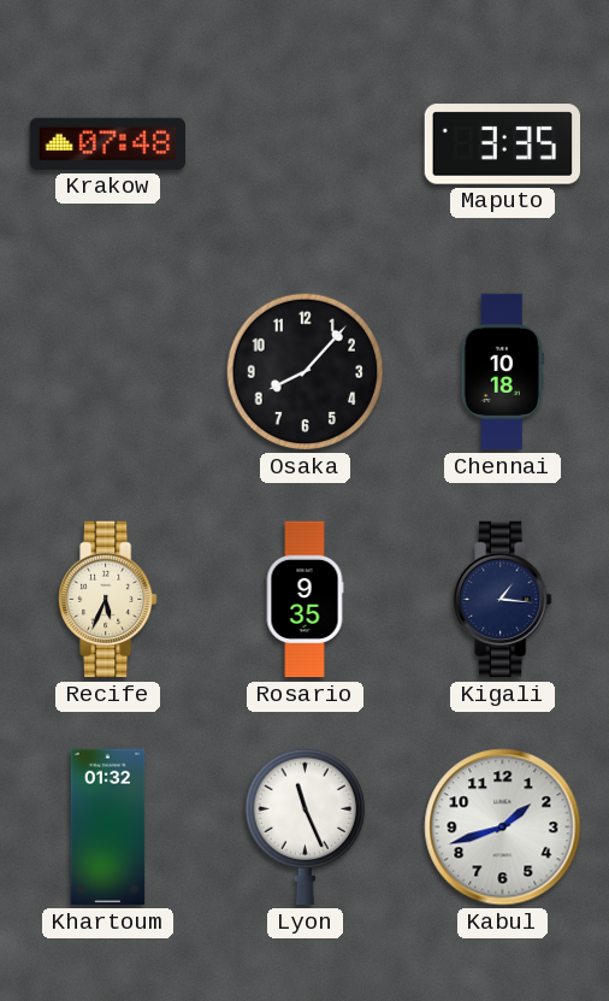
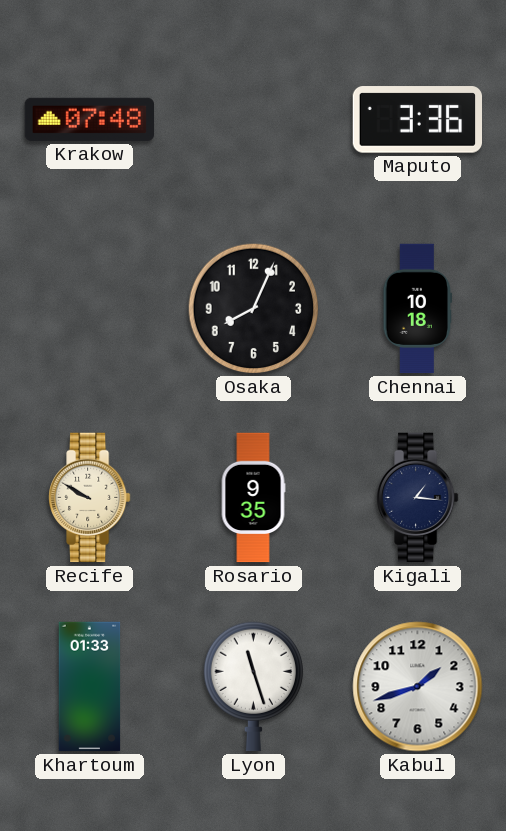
Maputo: 3:35 -> 3:36 (418, 120)
Osaka: 8:07 -> 8:04 (254, 309)
Recife: 5:34 -> 9:50 (90, 498)
Khartoum: 01:32 -> 01:33 (90, 687)
Lyon: 11:26 -> 11:27 (253, 687)
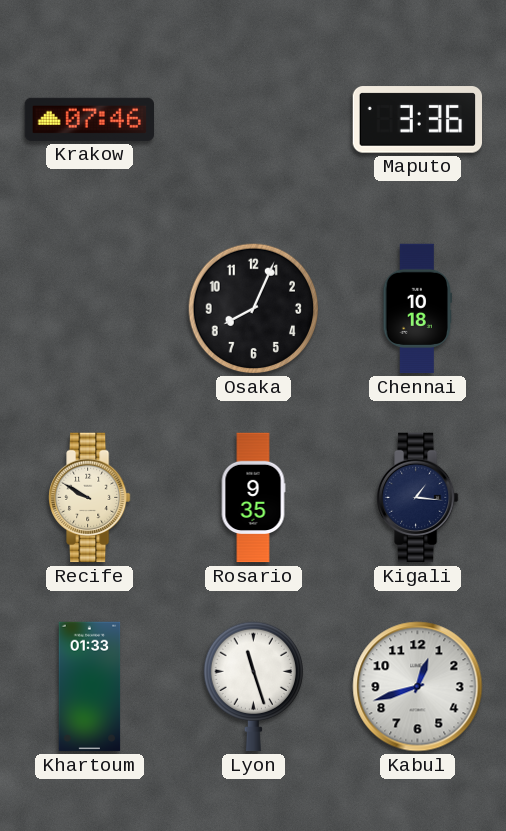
Krakow: 07:48 -> 07:46 (89, 119)
Kabul: 1:42 -> 12:42 (418, 687)
